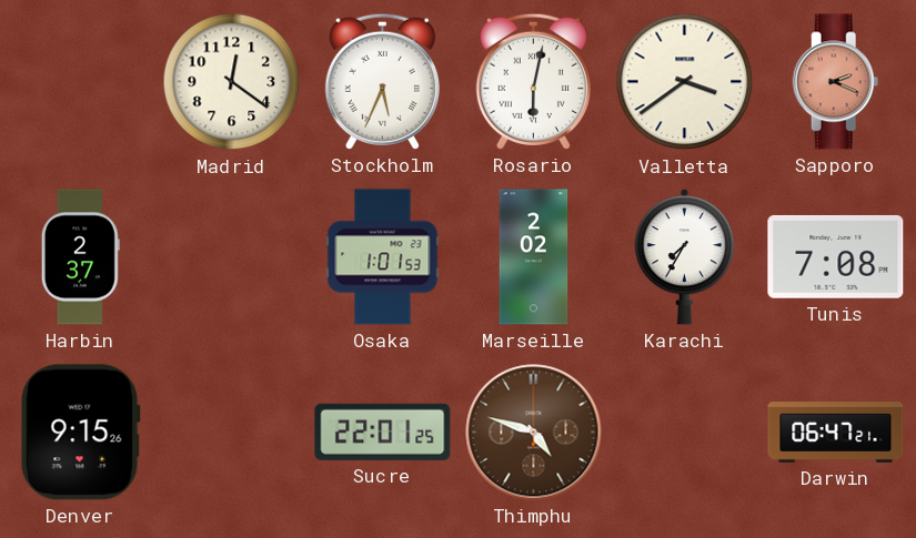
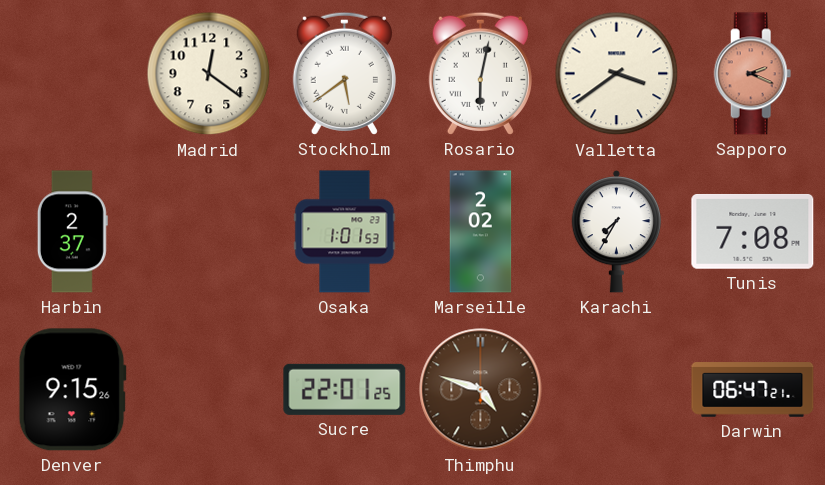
Stockholm: 5:34 -> 5:39 (344, 73)
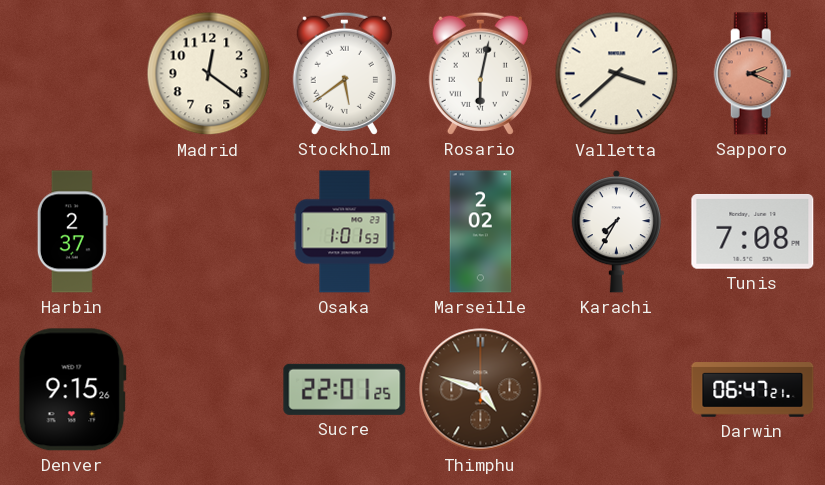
Valletta: 3:39 -> 3:38 (617, 74)
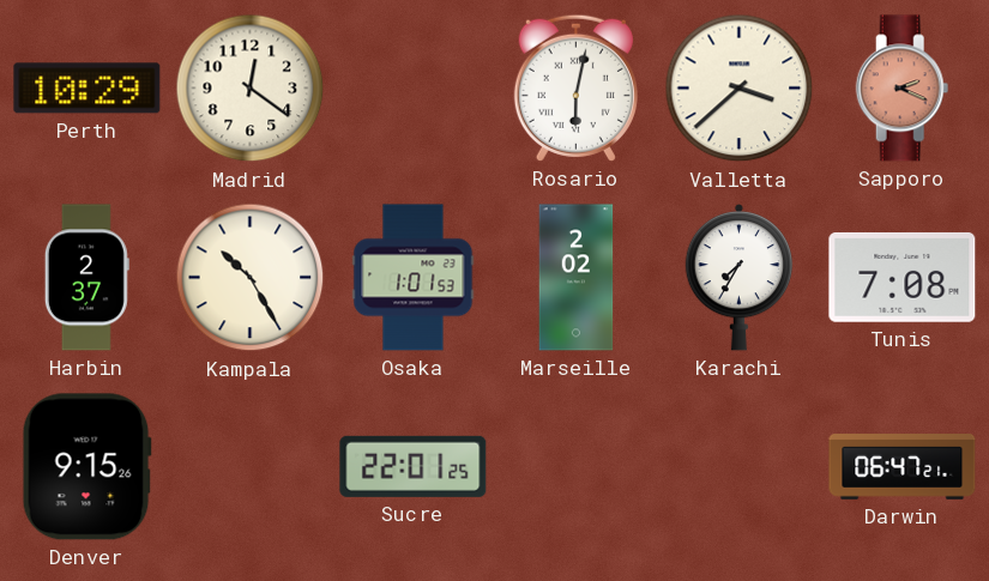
Perth: none -> 10:29 (88, 89)
Stockholm: 5:39 -> none (344, 73)
Kampala: none -> 10:25 (251, 278)
Thimphu: 4:48 -> none (481, 390)
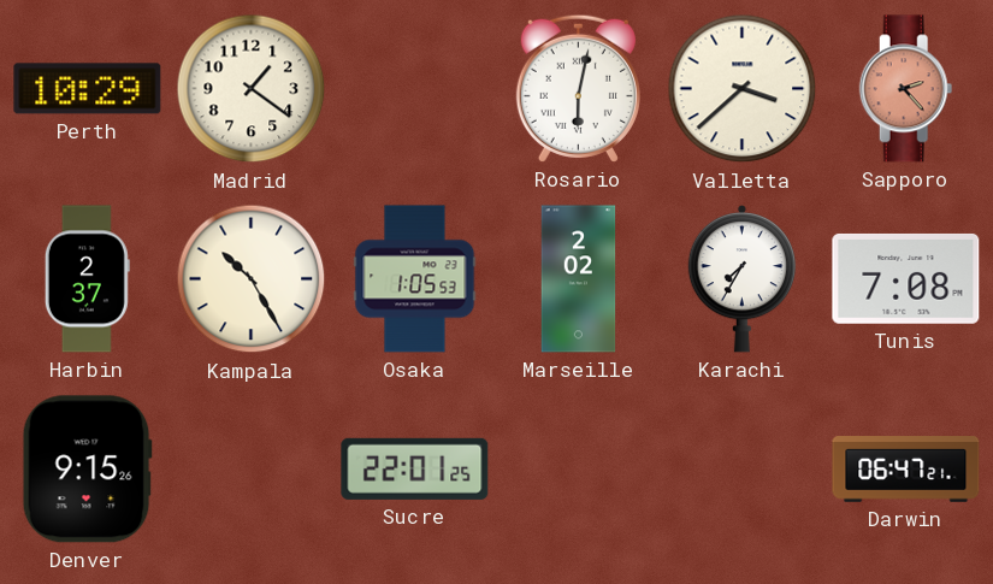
Madrid: 12:21 -> 1:21 (252, 89)
Sapporo: 2:19 -> 2:23 (906, 89)
Osaka: 1:01 -> 1:05 (415, 279)
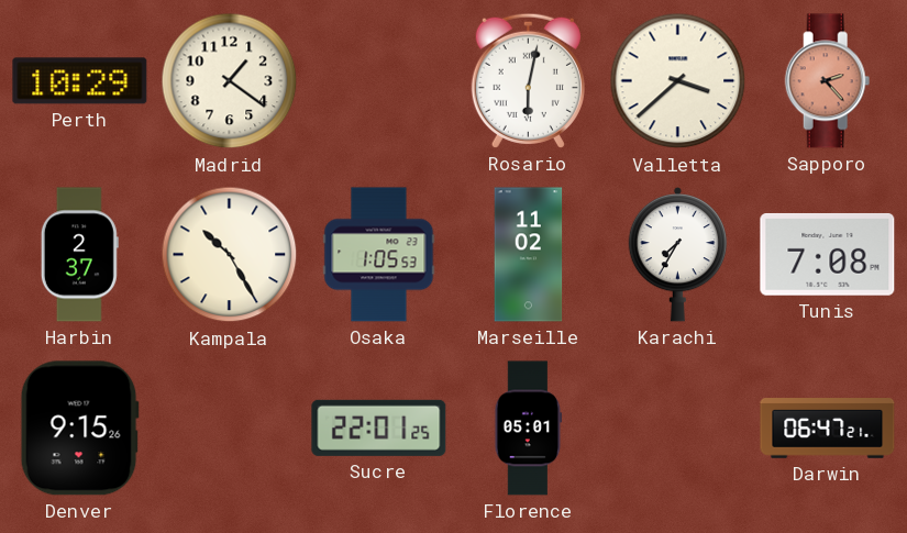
Marseille: 2:02 -> 11:02 (529, 255)
Florence: none -> 05:01 (529, 429)
